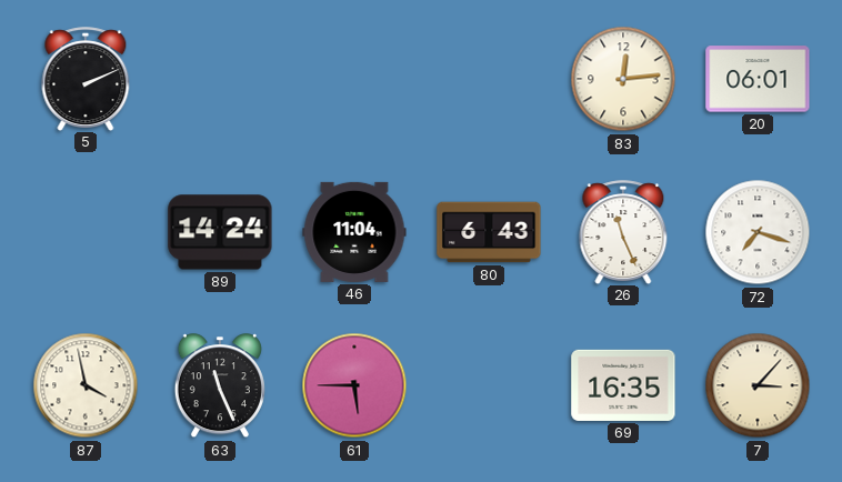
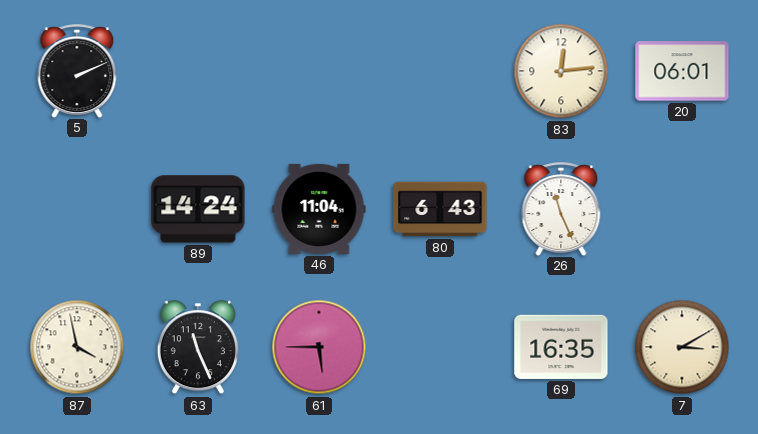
72: 7:18 -> none (758, 232)
7: 3:07 -> 3:10 (682, 347)
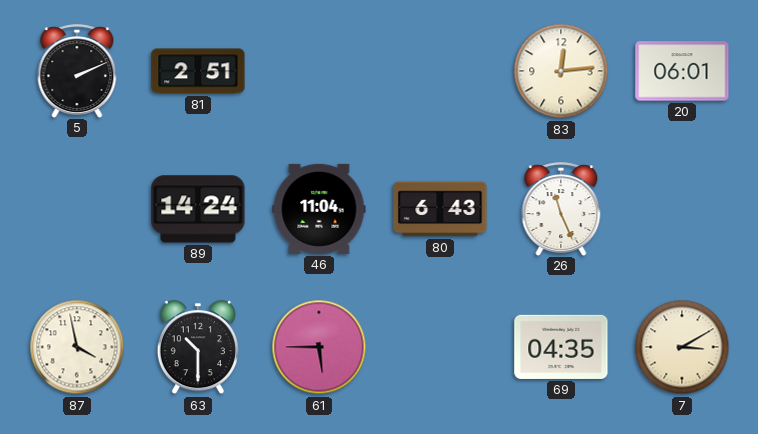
81: none -> 2:51 (198, 71)
63: 11:26 -> 10:30 (198, 348)
69: 16:35 -> 04:35 (561, 347)
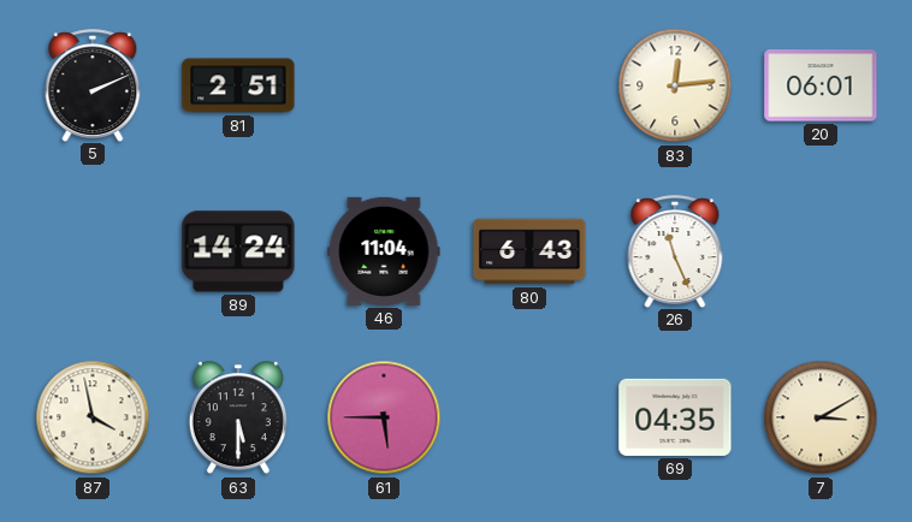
63: 10:30 -> 5:30 (238, 419)
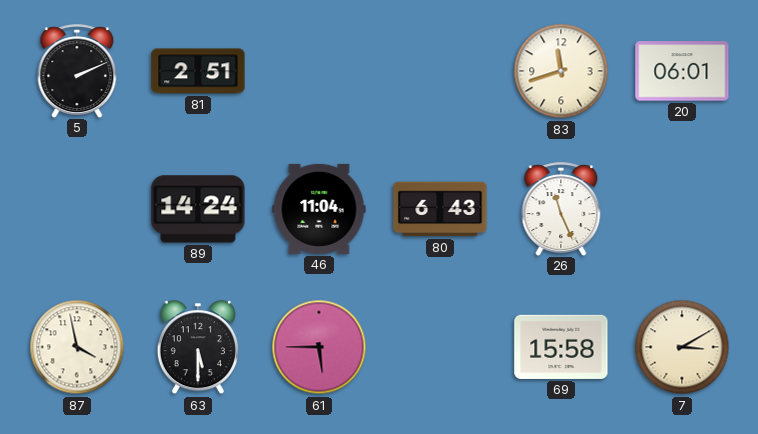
83: 12:14 -> 11:42 (561, 71)
69: 04:35 -> 15:58 (561, 347)
